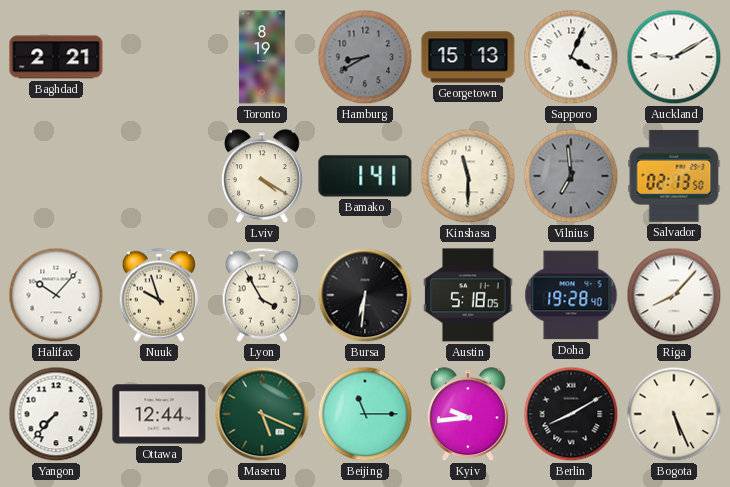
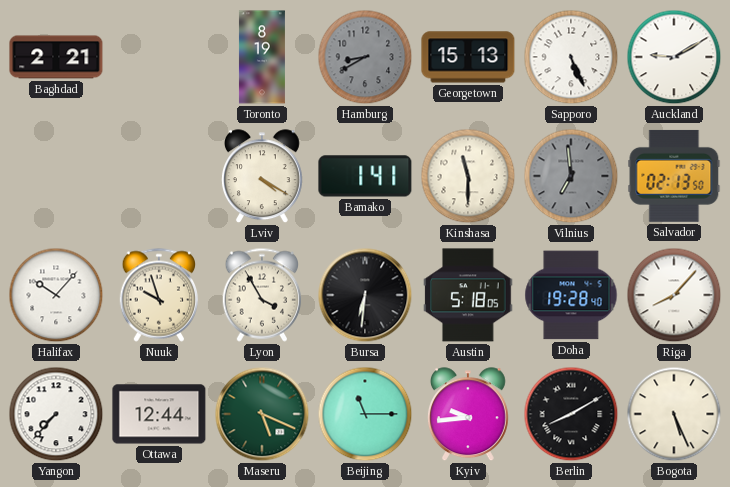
Sapporo: 4:04 -> 5:26 (571, 57)
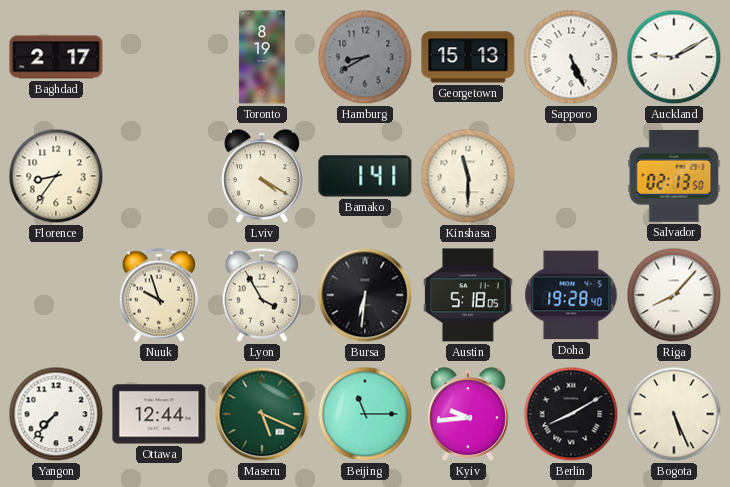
Baghdad: 2:21 -> 2:17 (56, 57)
Florence: none -> 8:36 (56, 176)
Vilnius: 6:59 -> none (571, 176)
Halifax: 10:07 -> none (56, 295)
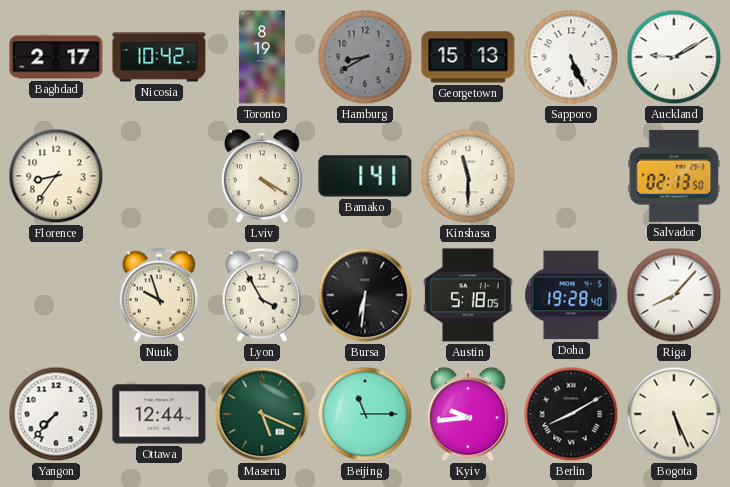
Nicosia: none -> 10:42 (159, 57)
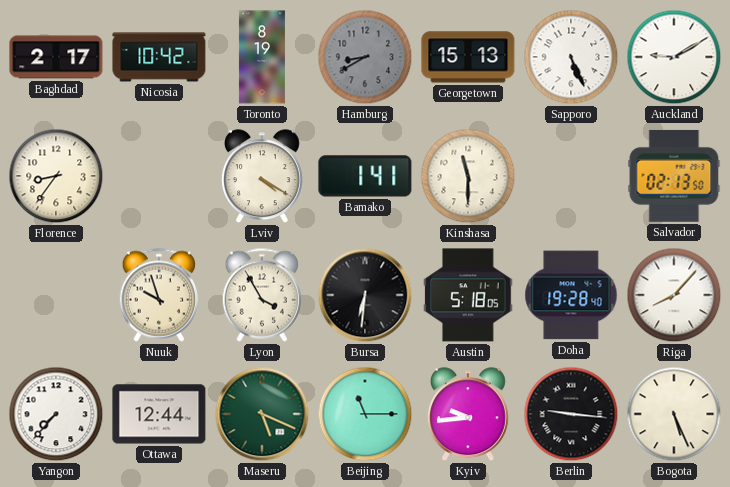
Berlin: 8:10 -> 9:16 (571, 414)
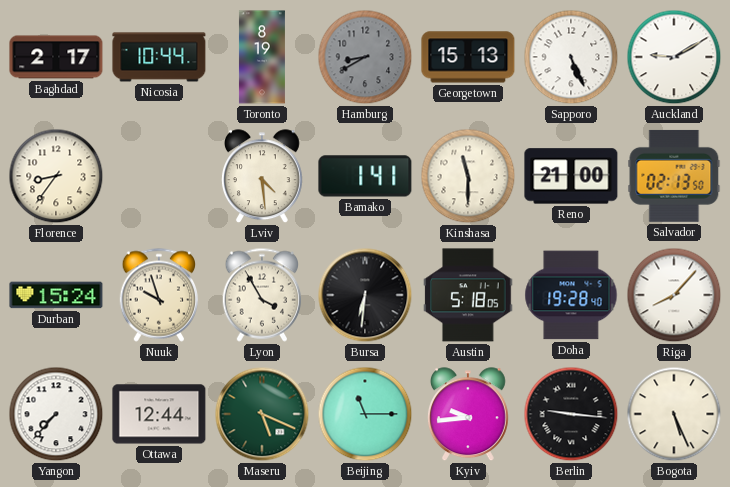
Nicosia: 10:42 -> 10:44 (159, 57)
Lviv: 4:20 -> 4:29 (262, 177)
Reno: none -> 21:00 (571, 176)
Durban: none -> 15:24 (56, 295)
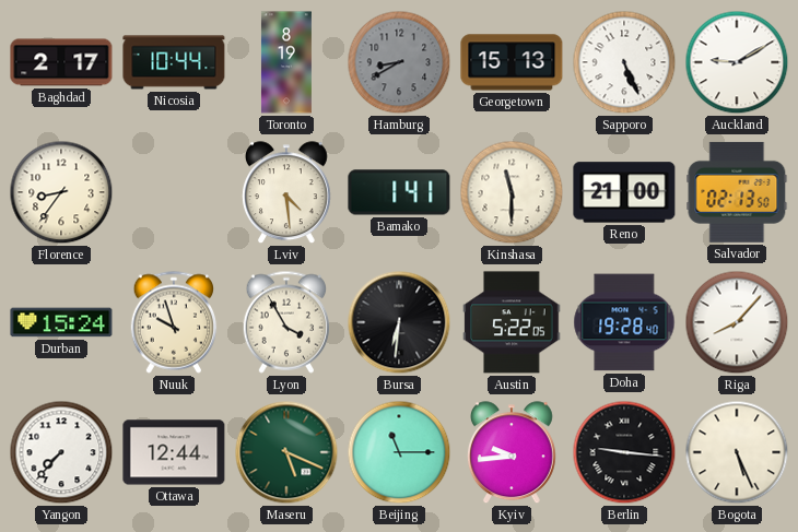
Austin: 5:18 -> 5:22 (512, 322)
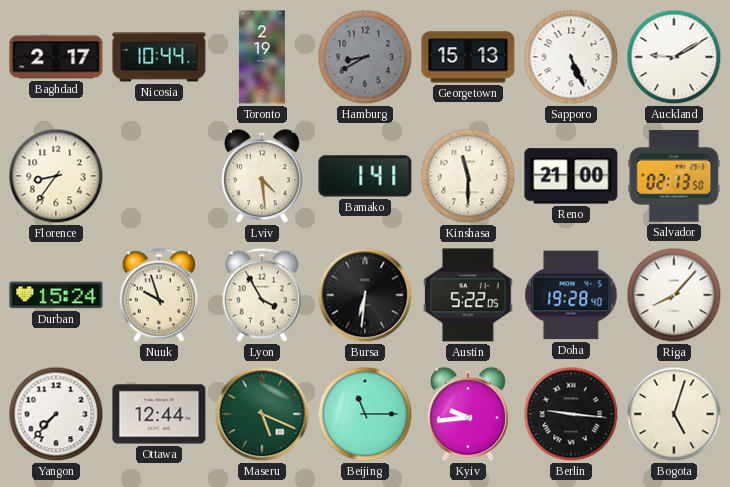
Toronto: 8:19 -> 2:19 (262, 57)
Bogota: 5:26 -> 5:03 (674, 414)
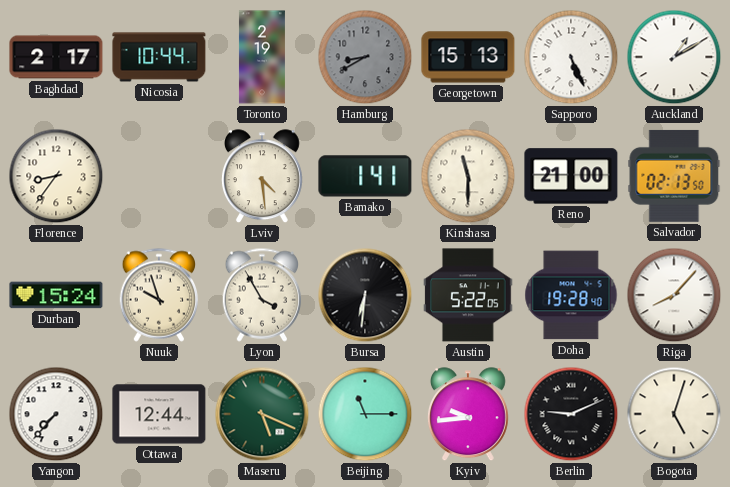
Auckland: 9:10 -> 1:10 (674, 57)
Berlin: 9:16 -> 9:11 (571, 414)
